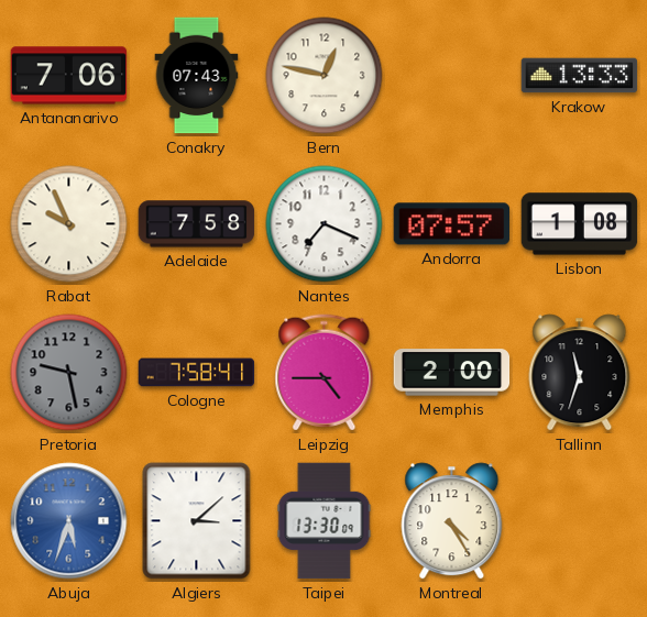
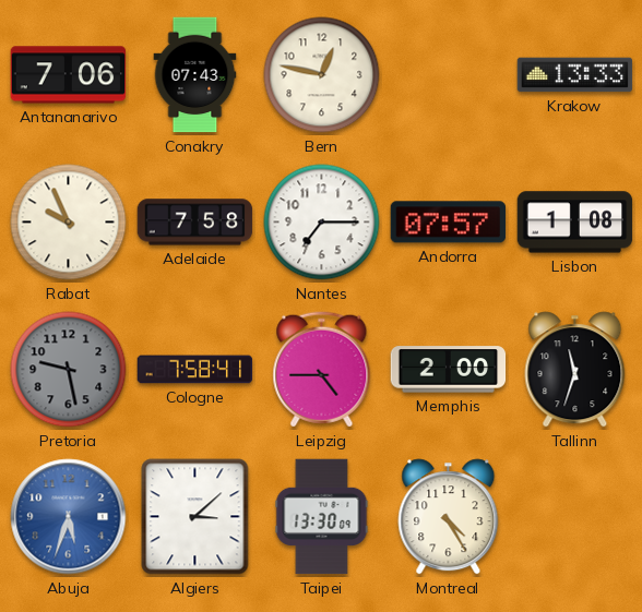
Nantes: 7:19 -> 7:15 (322, 223)
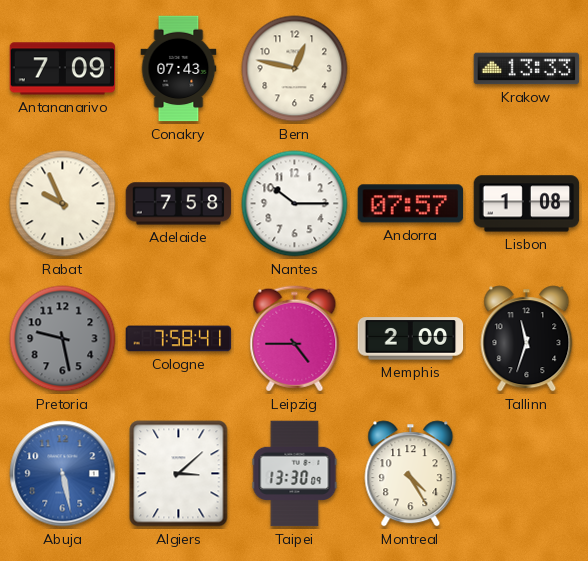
Antananarivo: 7:06 -> 7:09 (63, 69)
Nantes: 7:15 -> 10:15 (295, 204)
Abuja: 5:33 -> 5:28 (63, 474)
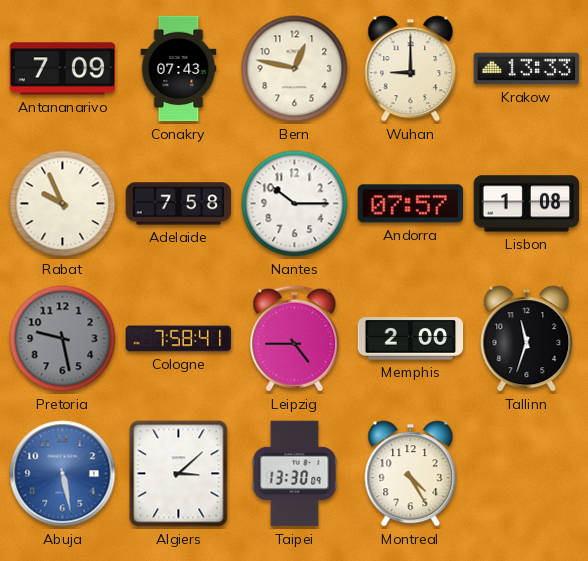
Wuhan: none -> 9:00 (411, 69)
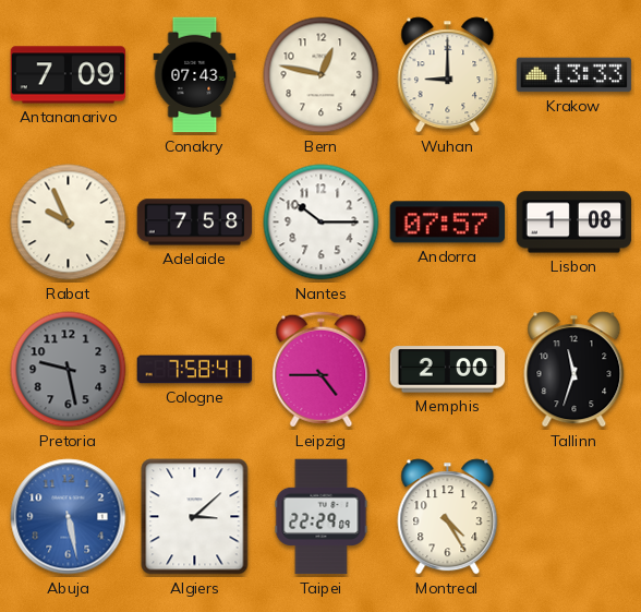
Taipei: 13:30 -> 22:29 (322, 517)
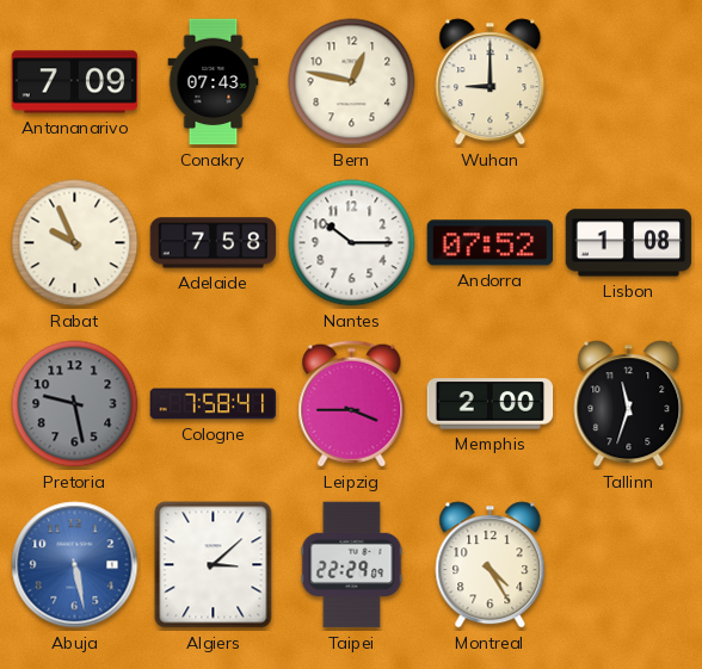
Krakow: 13:33 -> none (575, 75)
Andorra: 07:57 -> 07:52 (491, 243)
Leipzig: 4:45 -> 3:45 (352, 404)
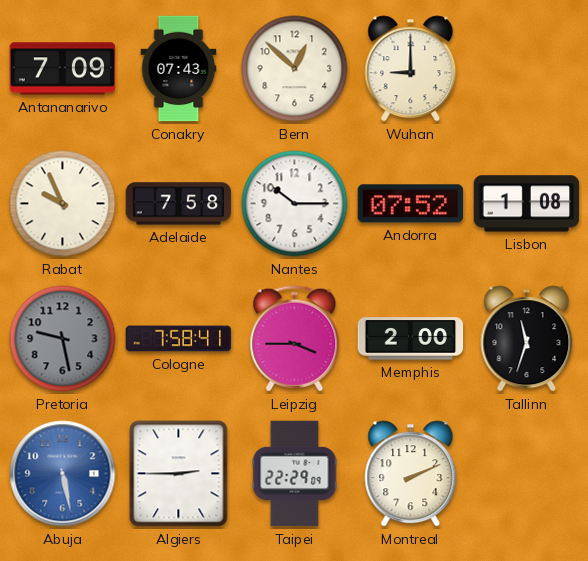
Bern: 12:47 -> 12:52 (295, 69)
Algiers: 3:08 -> 2:45 (179, 474)
Montreal: 4:25 -> 2:11 (411, 474)
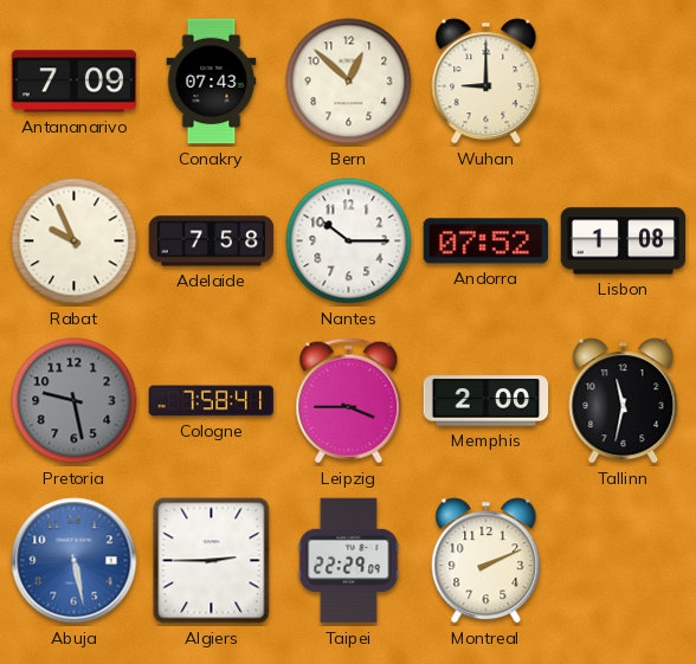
Tallinn: 11:33 -> 11:32 (624, 401)
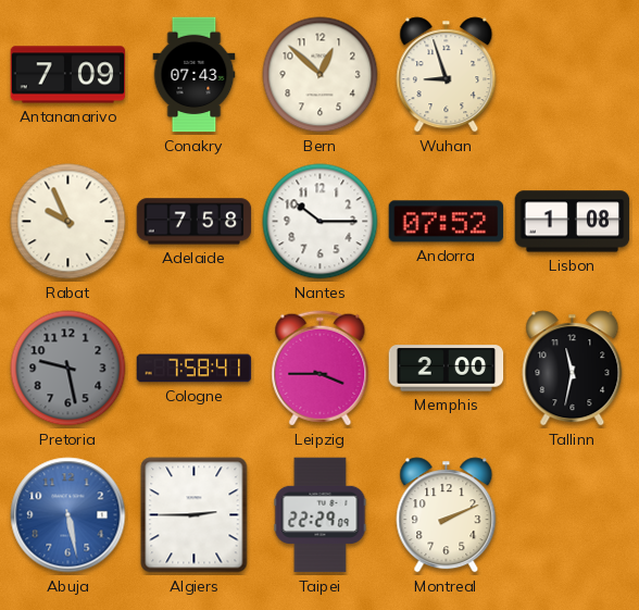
Wuhan: 9:00 -> 8:57 (447, 75)
